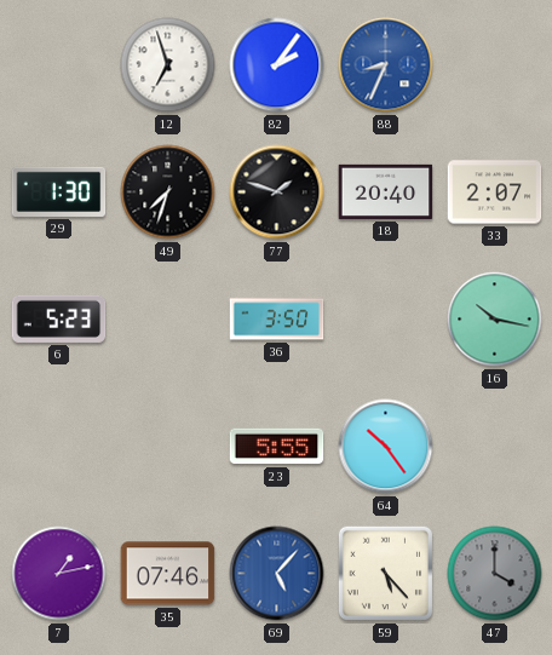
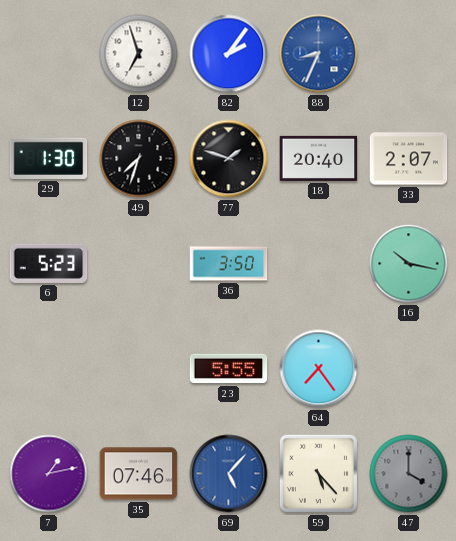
64: 10:24 -> 7:24 (319, 369)
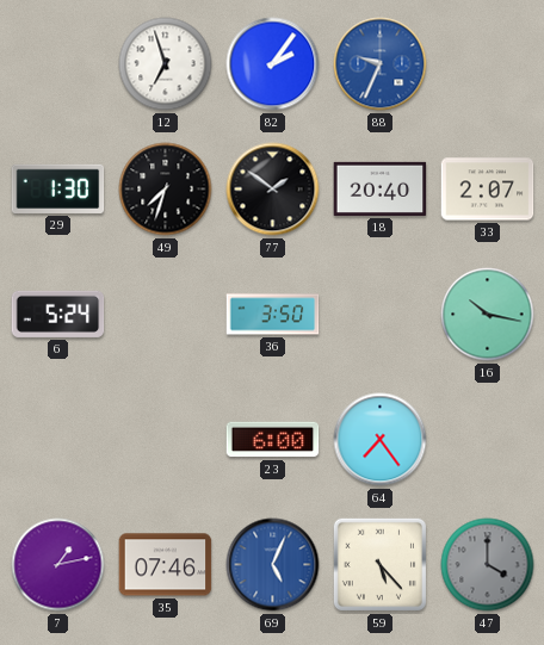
88: 8:34 -> 9:34 (381, 64)
77: 1:48 -> 1:51 (273, 190)
6: 5:23 -> 5:24 (58, 314)
23: 5:55 -> 6:00 (273, 440)
69: 5:07 -> 5:04 (273, 565)
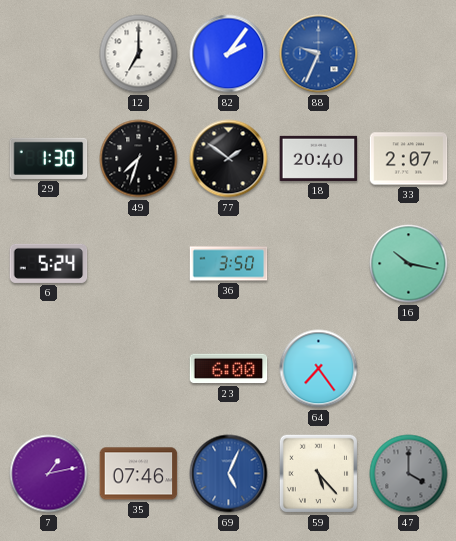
12: 6:57 -> 7:00 (139, 54)
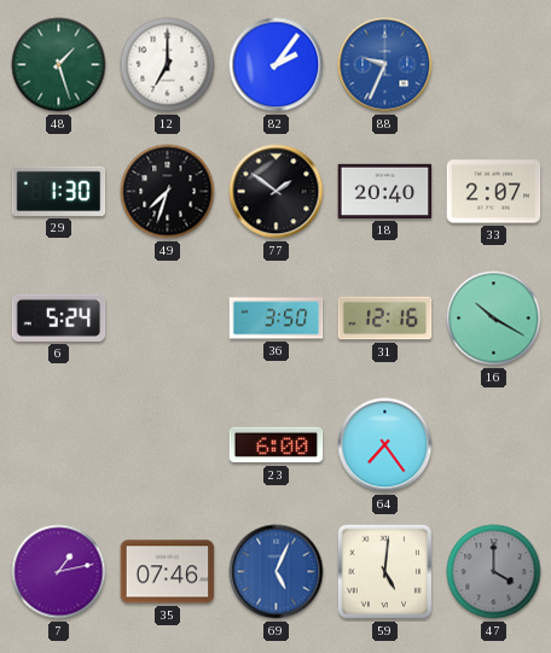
48: none -> 1:27 (59, 65)
31: none -> 12:16 (385, 319)
16: 10:17 -> 10:20 (494, 319)
59: 5:23 -> 5:01 (384, 571)
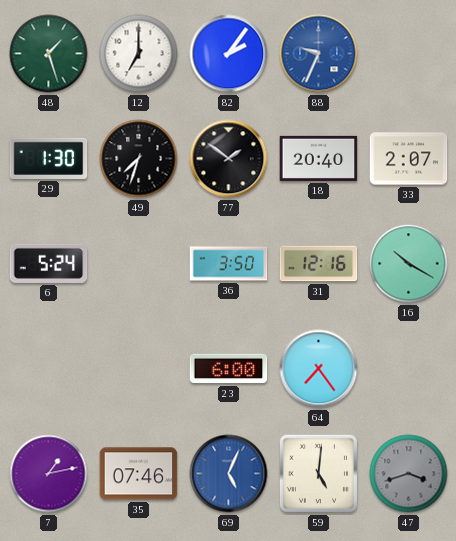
47: 4:00 -> 3:42 (409, 474)
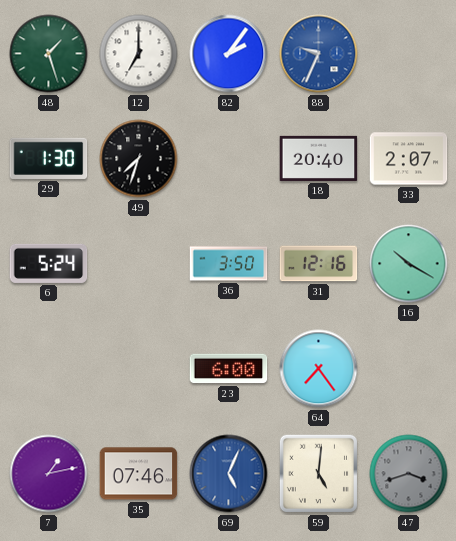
77: 1:51 -> none (229, 159)
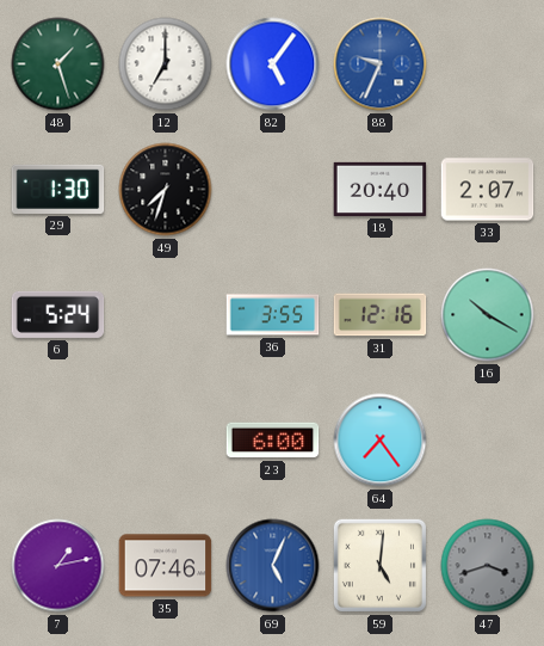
82: 2:06 -> 5:06 (273, 64)
36: 3:50 -> 3:55 (273, 315)
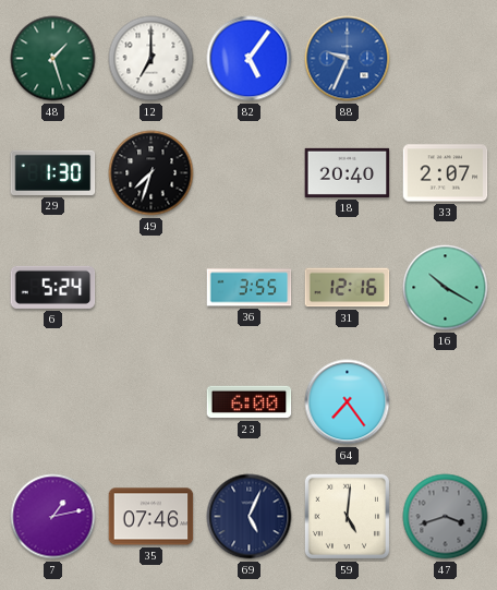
69 dial: blue -> navy (250, 517)
